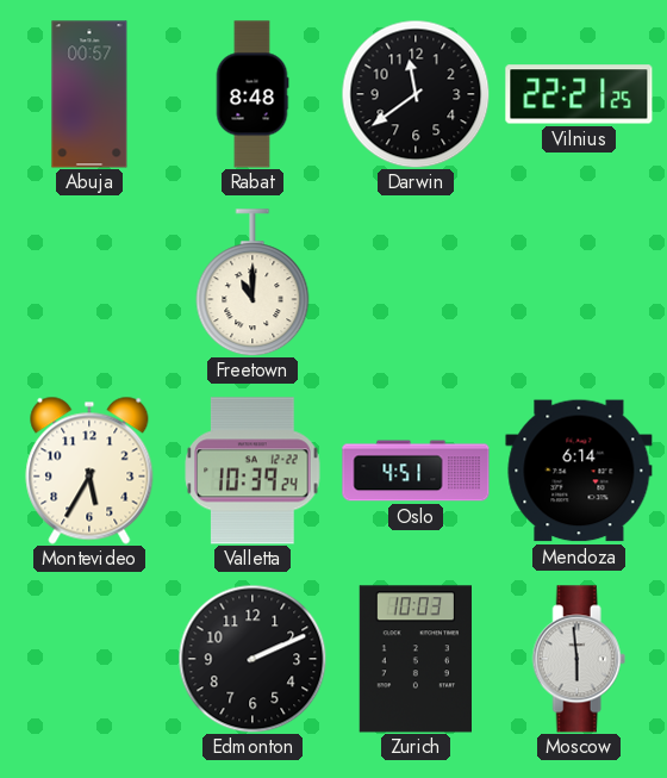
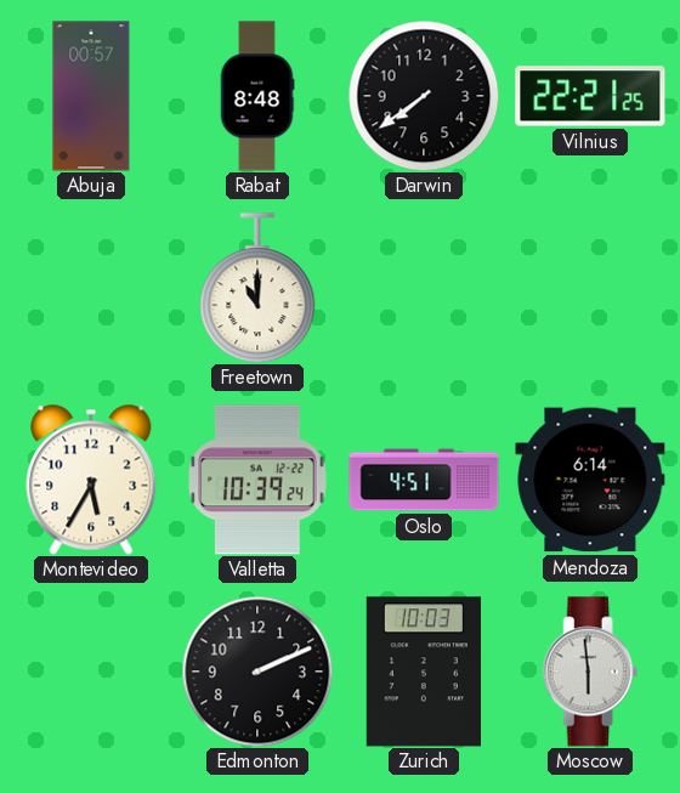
Darwin: 11:39 -> 7:39 (424, 96)
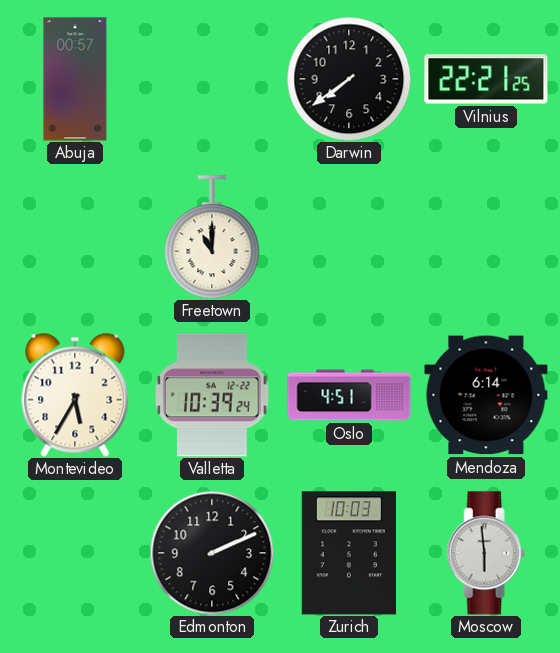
Rabat: 8:48 -> none (257, 96)
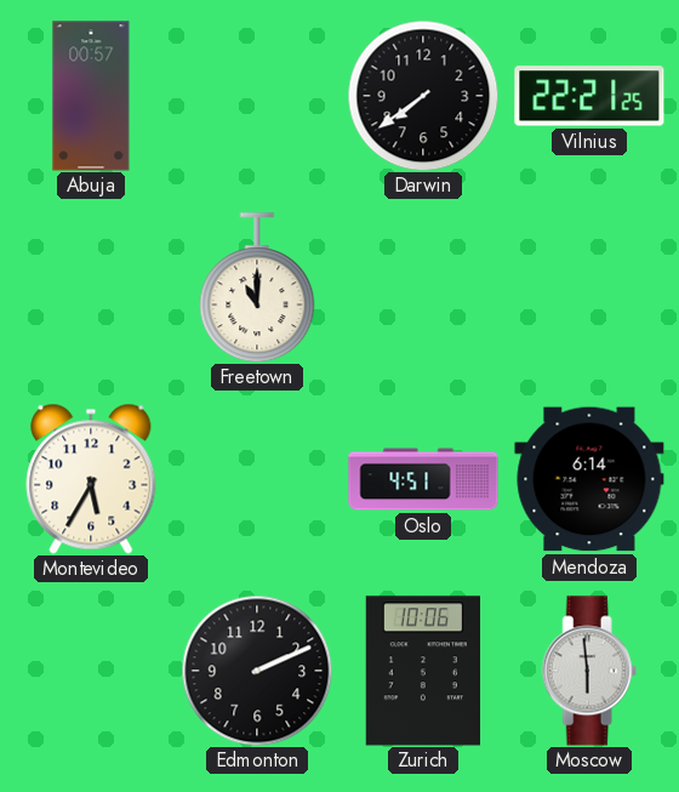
Valletta: 10:39 -> none (212, 395)
Zurich: 10:03 -> 10:06 (422, 671)
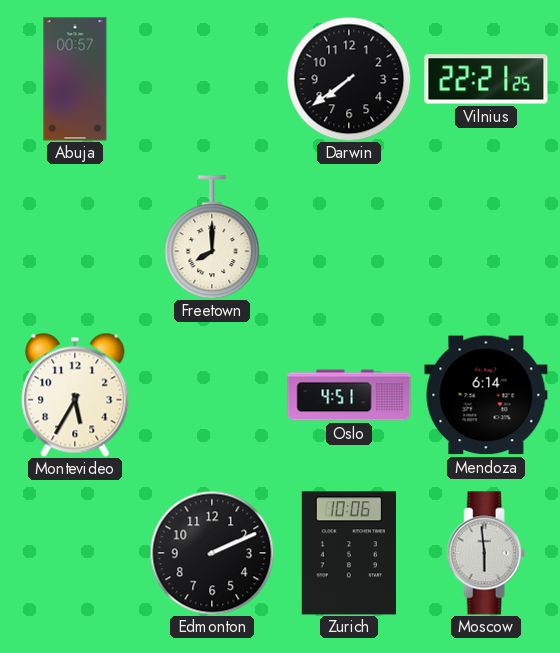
Freetown: 11:00 -> 8:00 (212, 237)
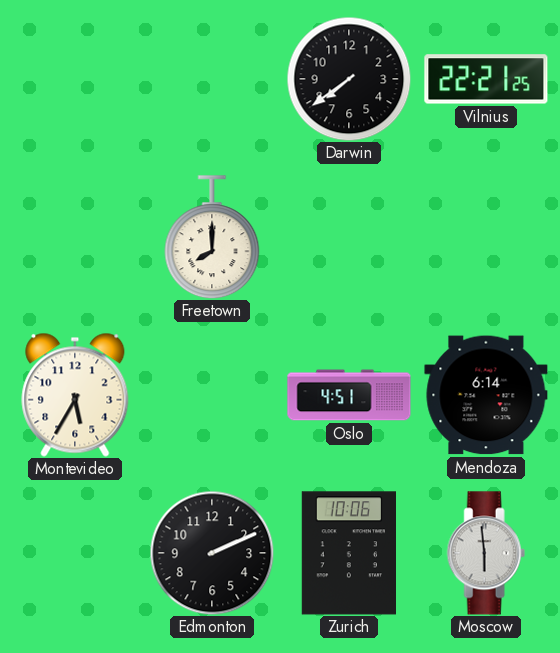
Abuja: 00:57 -> none (75, 79)
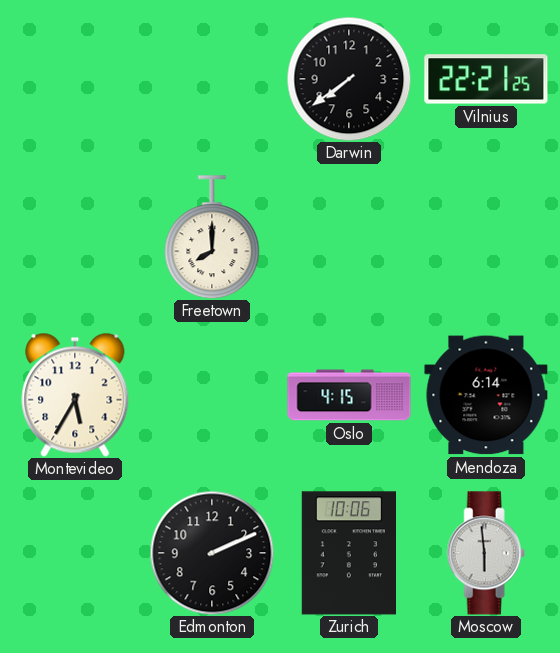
Oslo: 4:51 -> 4:15 (349, 395)
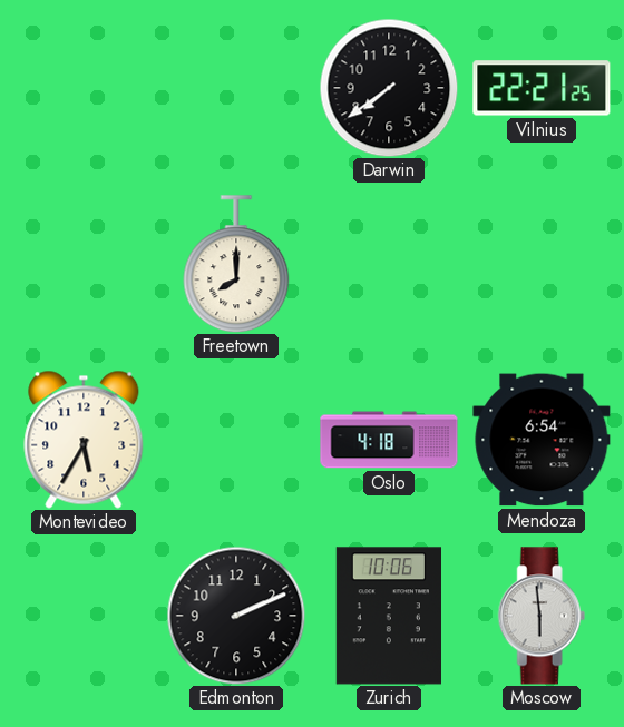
Oslo: 4:15 -> 4:18 (389, 440)
Mendoza: 6:14 -> 6:54 (542, 440)
